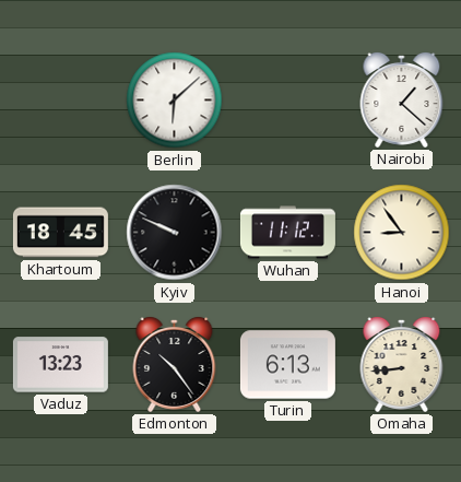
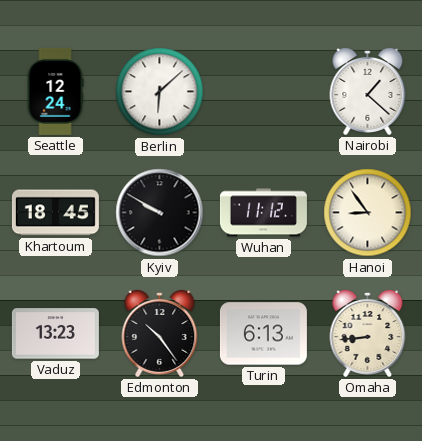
Seattle: none -> 12:24 (55, 91)
Kyiv: 9:49 -> 9:50 (160, 213)
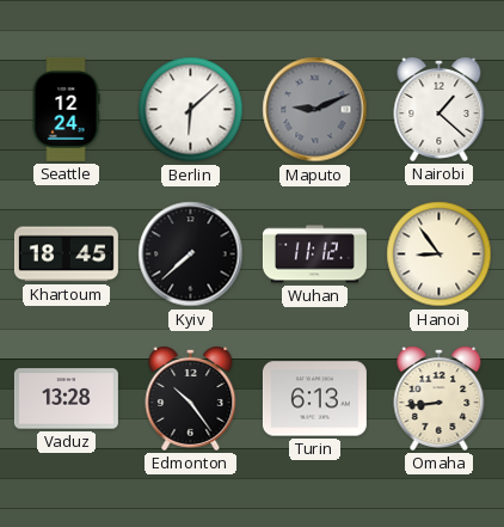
Maputo: none -> 9:11 (315, 110)
Kyiv: 9:50 -> 7:38 (191, 255)
Vaduz: 13:23 -> 13:28 (66, 399)
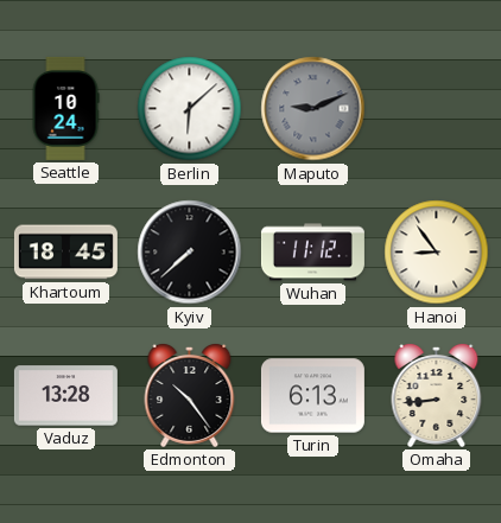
Seattle: 12:24 -> 10:24 (65, 108)
Nairobi: 1:22 -> none (440, 110)
